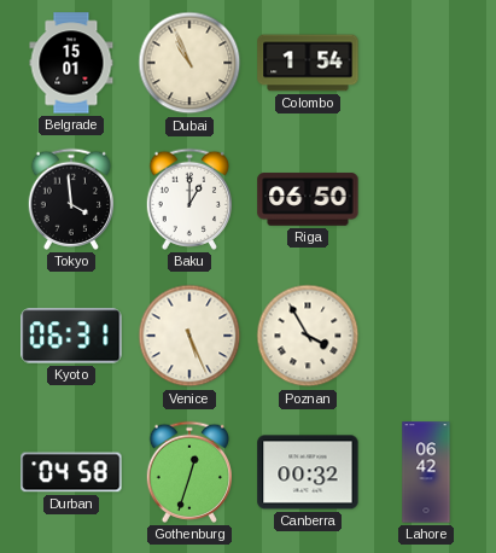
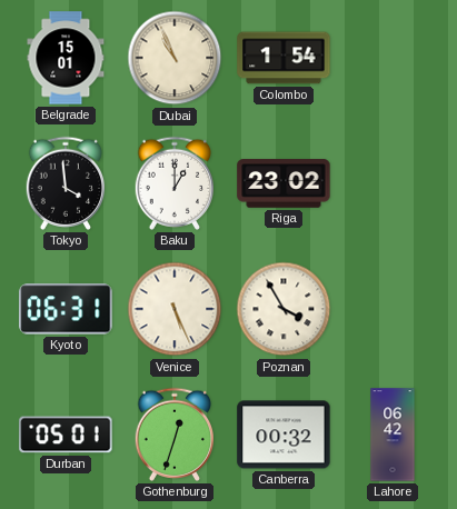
Riga: 06:50 -> 23:02 (284, 183)
Durban: 04:58 -> 05:01 (66, 435)
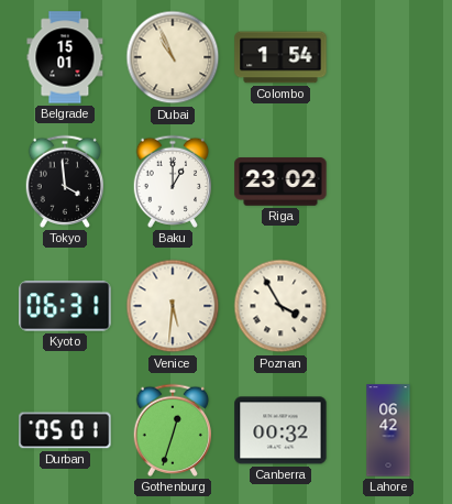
Venice: 5:26 -> 5:31 (173, 306)
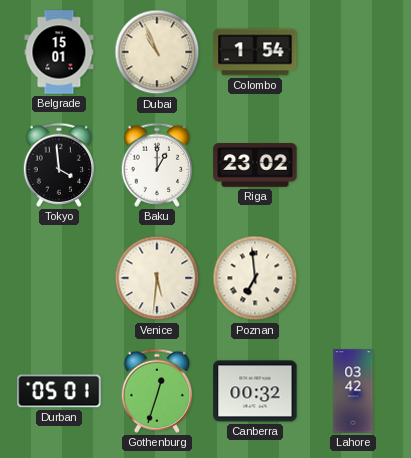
Kyoto: 06:31 -> none (65, 306)
Poznan: 3:55 -> 6:59 (255, 278)
Lahore: 06:42 -> 03:42 (353, 391)
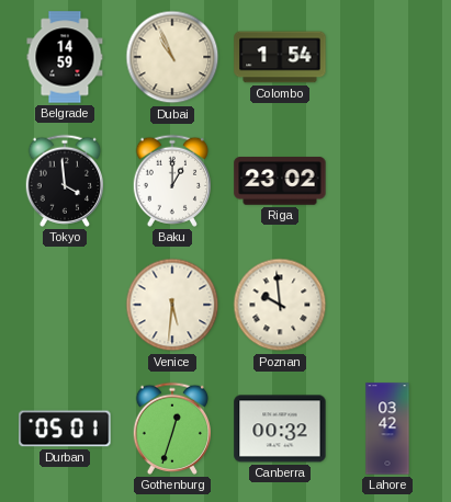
Belgrade: 15:01 -> 14:59 (65, 57)
Poznan: 6:59 -> 9:59 (280, 305)
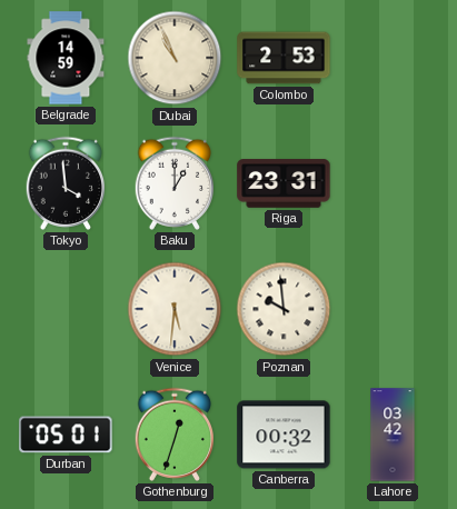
Colombo: 1:54 -> 2:53 (284, 58)
Riga: 23:02 -> 23:31 (284, 183)
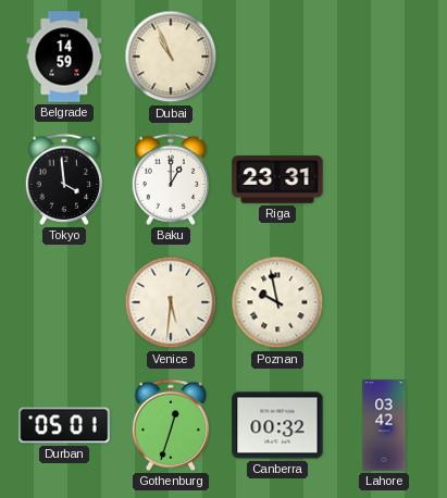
Colombo: 2:53 -> none (284, 58)
Poznan: 9:59 -> 9:58 (277, 302)
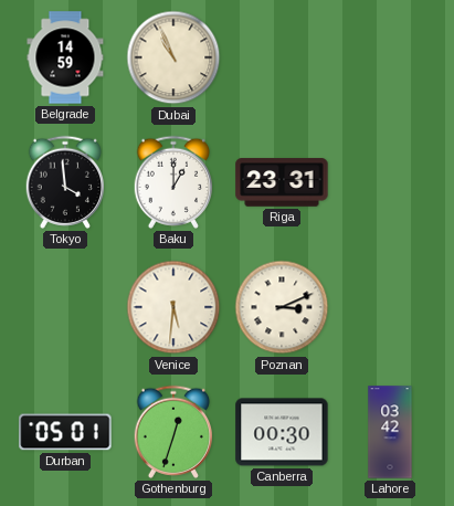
Poznan: 9:58 -> 3:11 (282, 307)
Canberra: 00:32 -> 00:30 (282, 432)
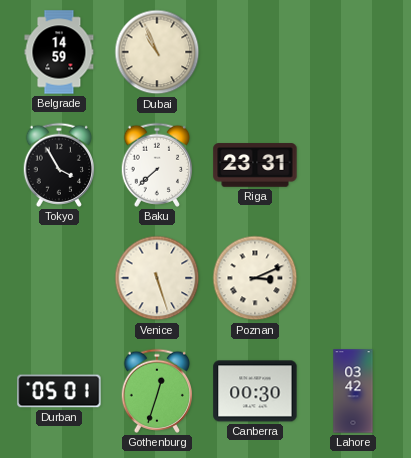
Tokyo: 3:59 -> 3:55 (58, 165)
Baku: 1:00 -> 7:38 (156, 165)
Venice: 5:31 -> 5:27 (157, 278)
